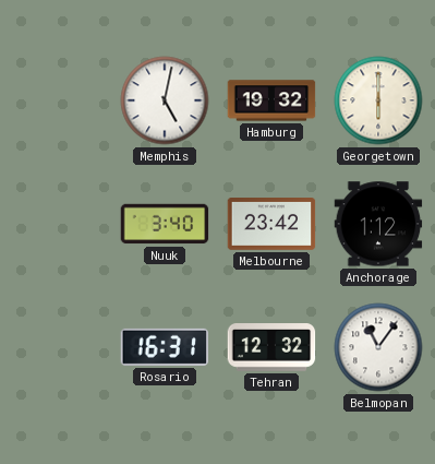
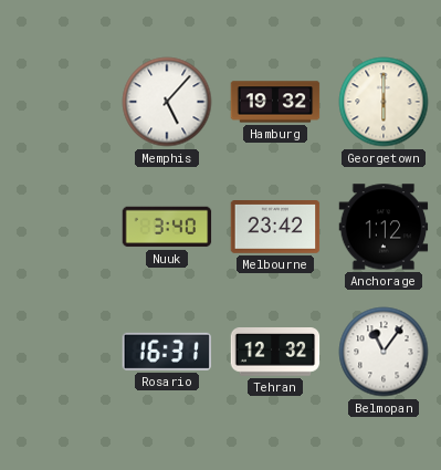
Memphis: 5:02 -> 5:07 (167, 102)
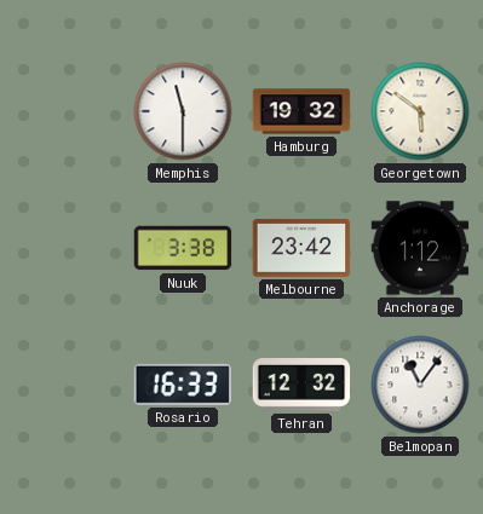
Memphis: 5:07 -> 11:30 (183, 111)
Georgetown: 6:00 -> 5:51 (420, 111)
Nuuk: 3:40 -> 3:38 (183, 248)
Rosario: 16:31 -> 16:33 (183, 385)
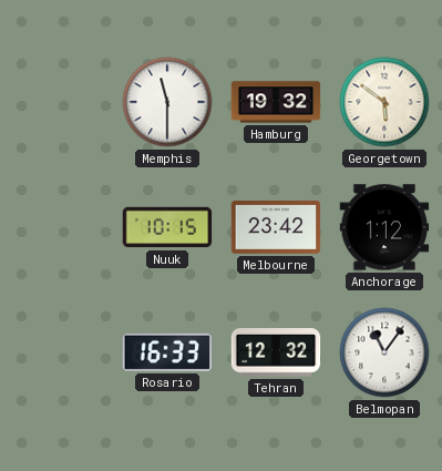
Nuuk: 3:38 -> 10:15 (167, 227)
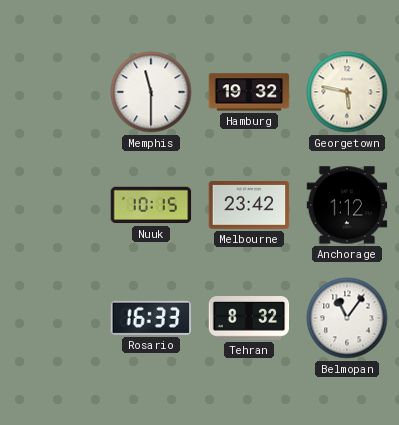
Georgetown: 5:51 -> 5:47 (347, 92)
Tehran: 12:32 -> 8:32 (249, 319)
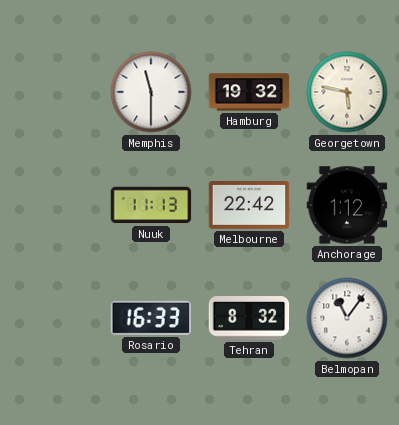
Nuuk: 10:15 -> 11:13 (151, 205)
Melbourne: 23:42 -> 22:42 (249, 206)
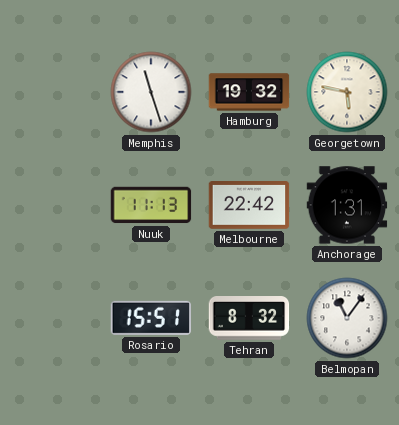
Memphis: 11:30 -> 11:27 (151, 92)
Anchorage: 1:12 -> 1:31 (347, 205)
Rosario: 16:33 -> 15:51 (151, 318)
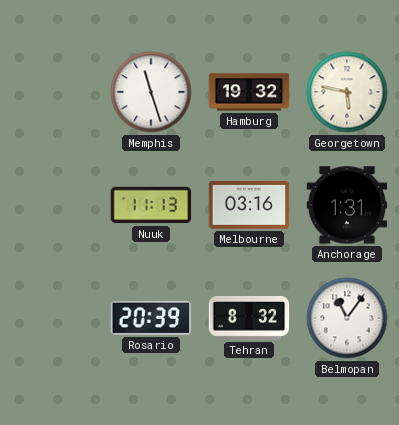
Melbourne: 22:42 -> 03:16 (249, 206)
Rosario: 15:51 -> 20:39 (151, 318)
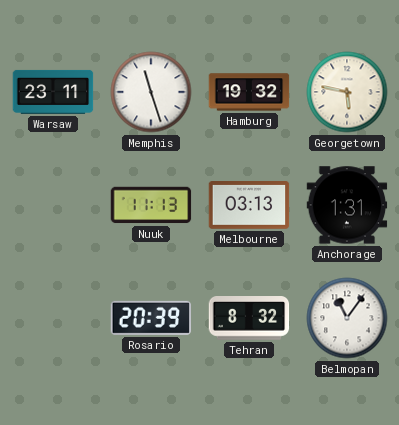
Warsaw: none -> 23:11 (53, 92)
Melbourne: 03:16 -> 03:13 (249, 206)
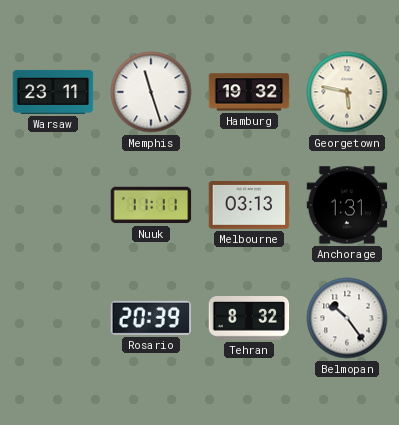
Nuuk: 11:13 -> 11:11 (151, 205)
Belmopan: 11:06 -> 10:24 (347, 318)
